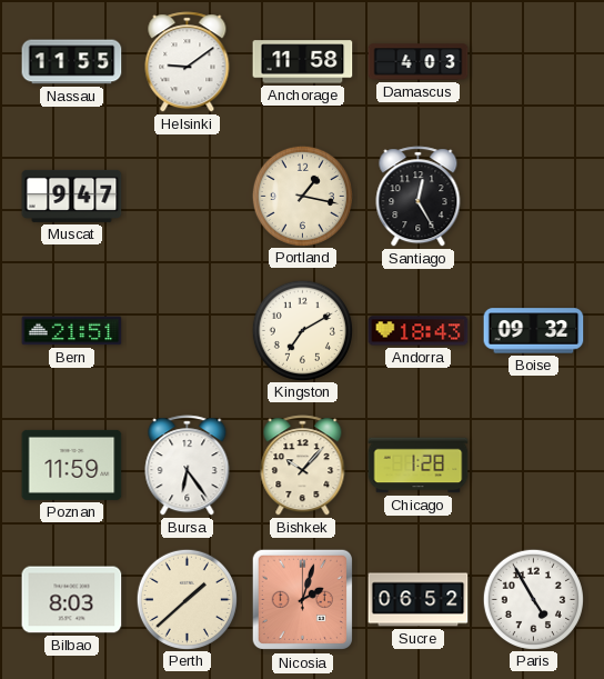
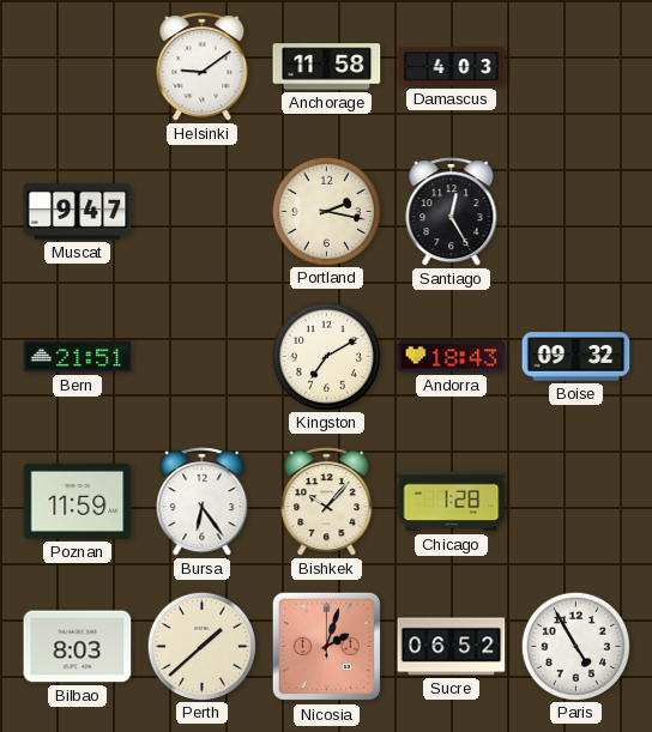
Nassau: 11:55 -> none (72, 62)
Portland: 1:17 -> 2:17 (326, 211)
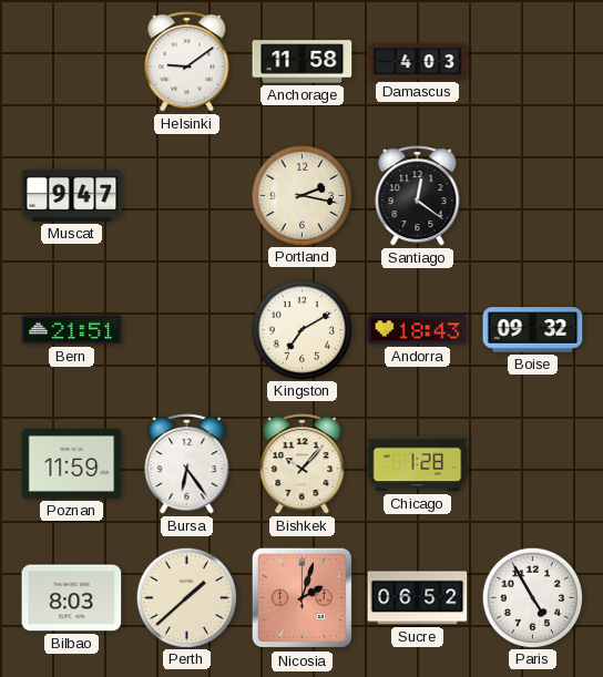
Santiago: 12:25 -> 12:21 (418, 196)
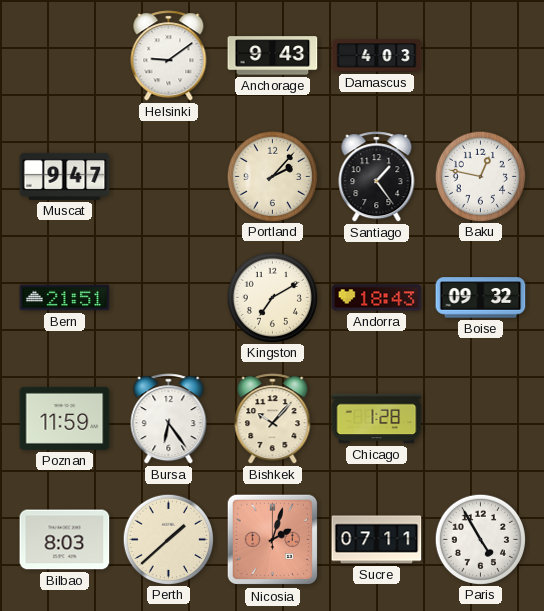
Anchorage: 11:58 -> 9:43 (273, 56)
Portland: 2:17 -> 2:07 (272, 176)
Santiago: 12:21 -> 1:24 (377, 177)
Baku: none -> 12:47 (480, 176)
Sucre: 06:52 -> 07:11 (377, 540)
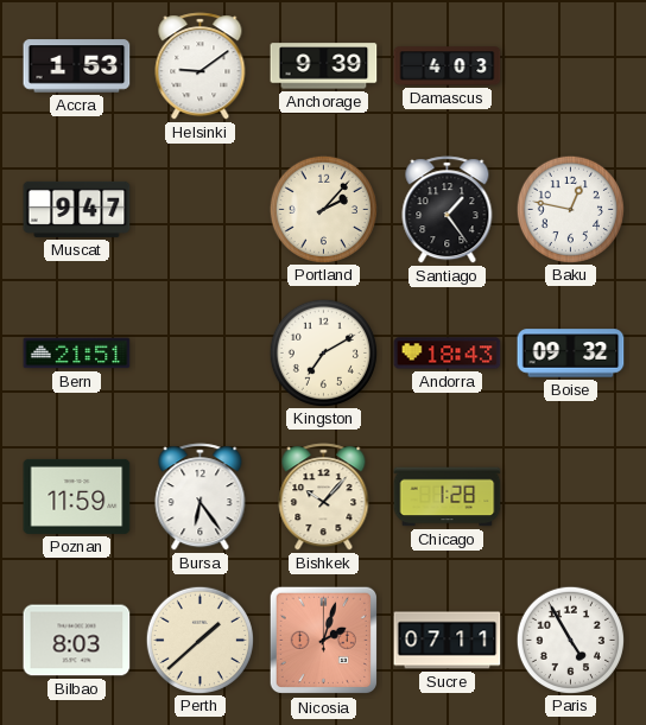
Accra: none -> 1:53 (77, 66)
Anchorage: 9:43 -> 9:39 (324, 66)
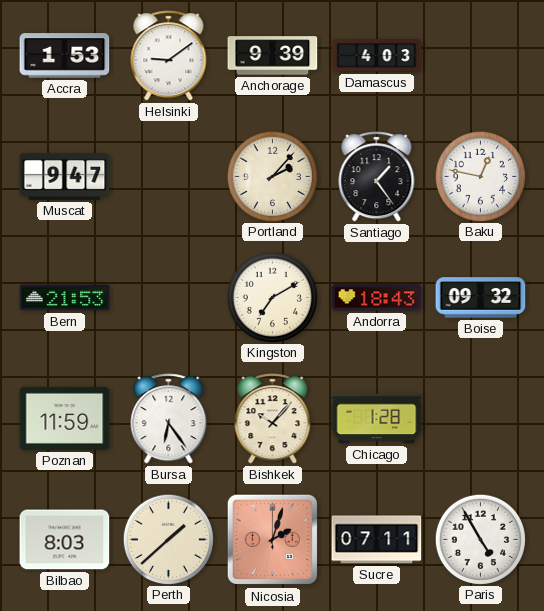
Bern: 21:51 -> 21:53 (65, 298)
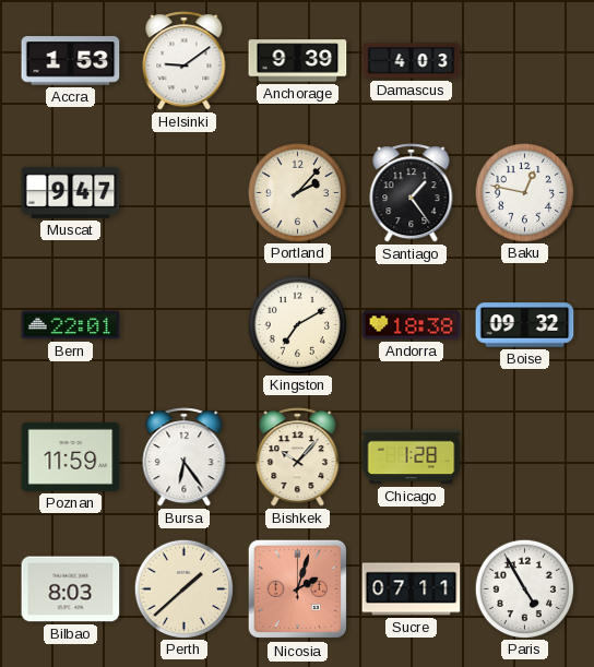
Bern: 21:53 -> 22:01 (71, 325)
Andorra: 18:43 -> 18:38 (412, 325)
